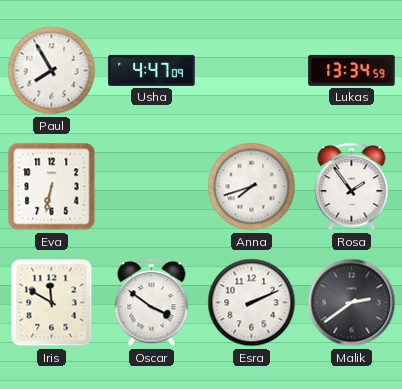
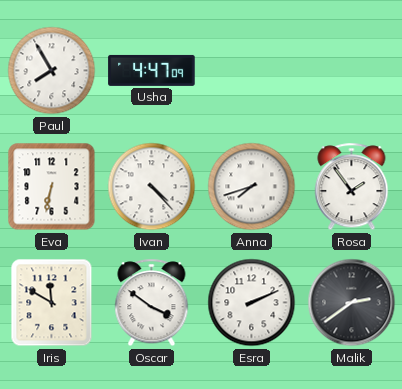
Lukas: 13:34 -> none (352, 70)
Ivan: none -> 4:23 (152, 187)
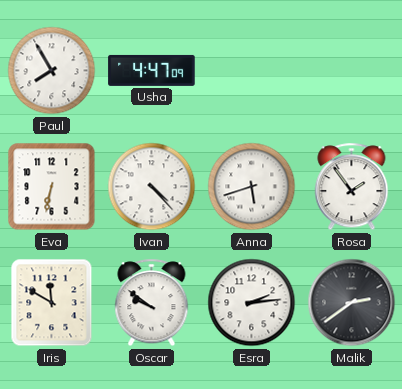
Anna: 7:42 -> 5:42 (252, 187)
Oscar: 3:51 -> 9:51 (152, 303)
Esra: 2:11 -> 2:14 (252, 303)
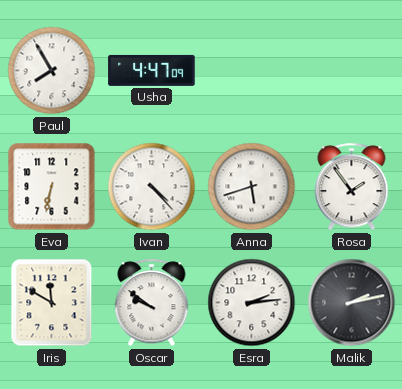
Malik: 2:39 -> 2:13 (352, 303)
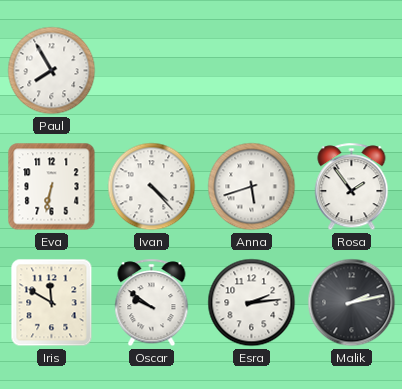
Usha: 4:47 -> none (152, 70)
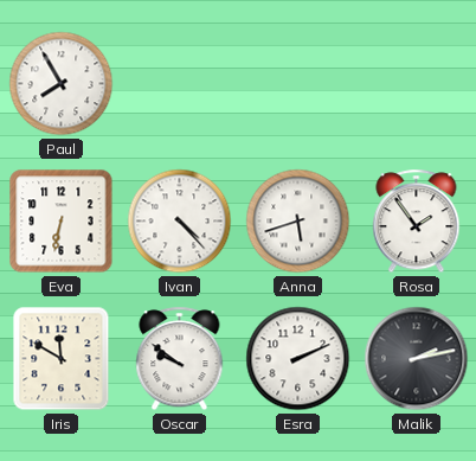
Esra: 2:14 -> 2:11 (298, 359)
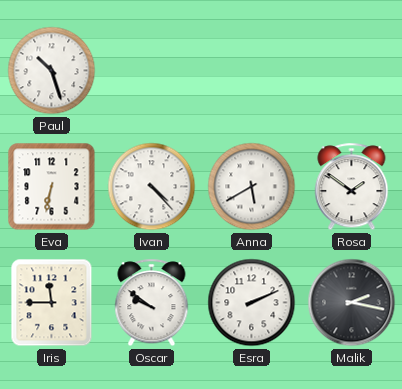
Paul: 7:55 -> 10:27 (52, 71)
Anna: 5:42 -> 5:40 (252, 187)
Rosa: 1:54 -> 1:51 (352, 187)
Iris: 11:50 -> 11:45 (52, 303)
Malik: 2:13 -> 2:17 (352, 303)
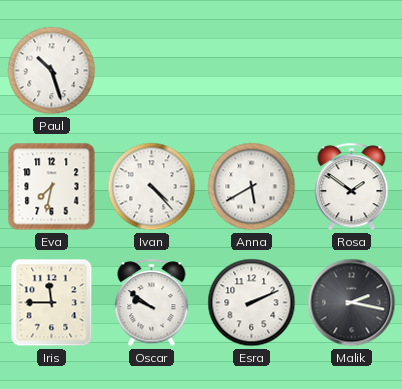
Eva: 6:32 -> 7:32 (52, 187)
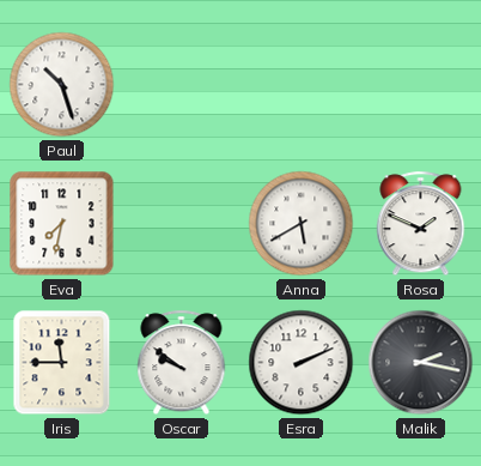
Ivan: 4:23 -> none (152, 187)
Rosa: 1:51 -> 1:49 (421, 224)
